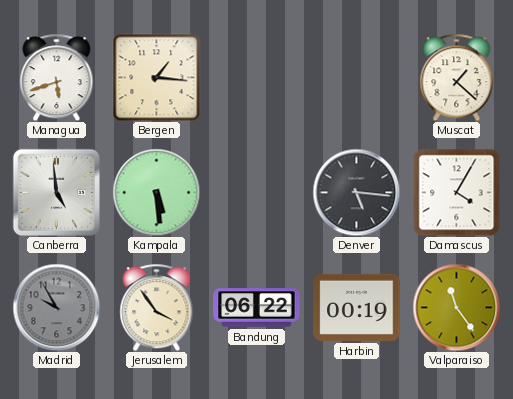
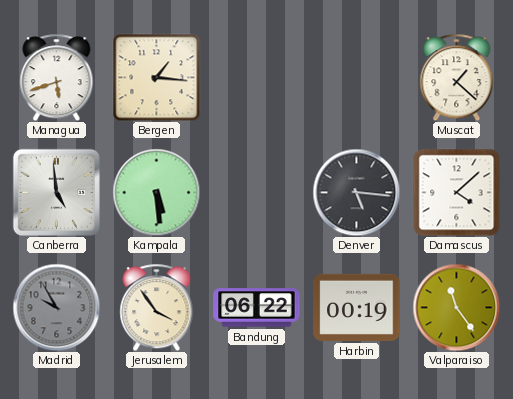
Damascus: 4:05 -> 4:08 (456, 192)
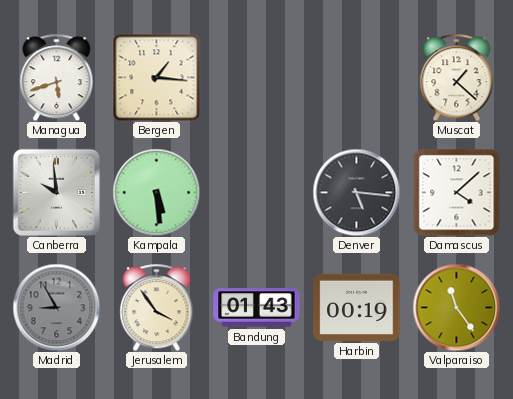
Canberra: 4:59 -> 9:59 (56, 192)
Madrid: 9:55 -> 8:55 (56, 307)
Bandung: 06:22 -> 01:43 (257, 308)
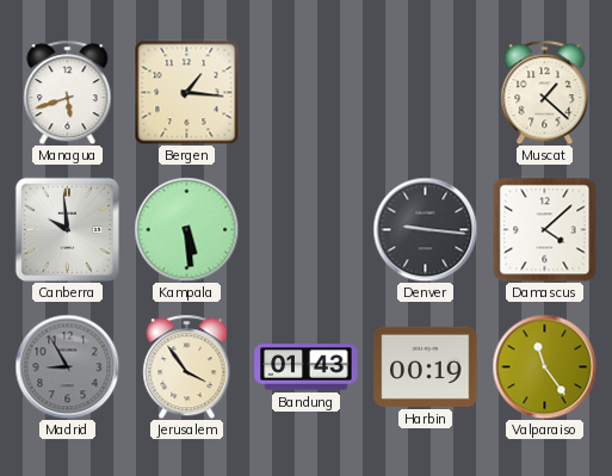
Denver: 5:16 -> 9:16 (425, 229)
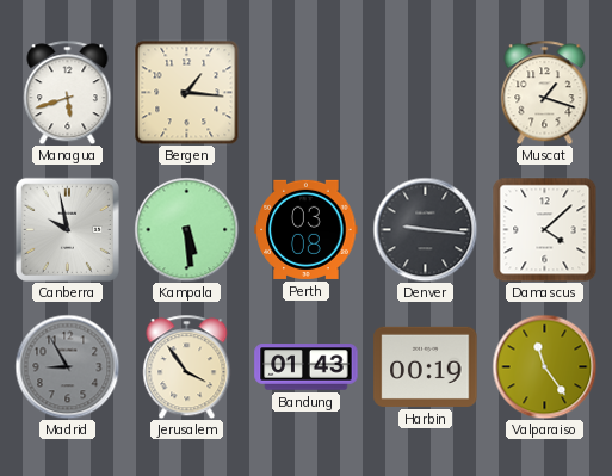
Muscat: 1:22 -> 1:18 (545, 92)
Canberra: 9:59 -> 9:58 (67, 229)
Perth: none -> 03:08 (307, 229)
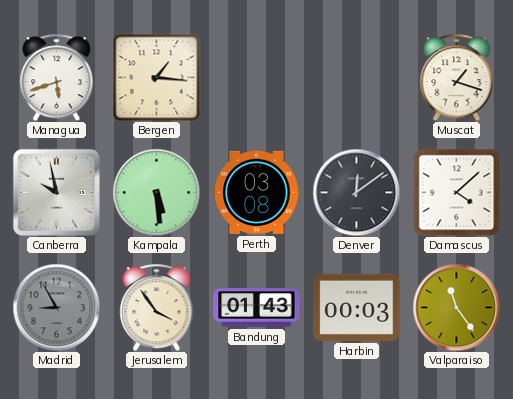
Denver: 9:16 -> 12:09 (356, 192)
Harbin: 00:19 -> 00:03 (357, 307)
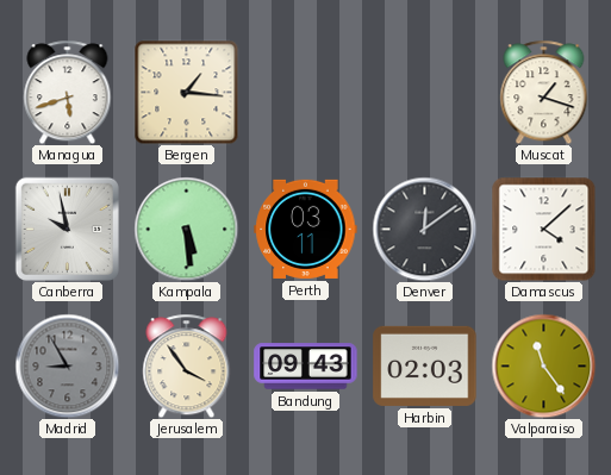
Perth: 03:08 -> 03:11 (306, 229)
Bandung: 01:43 -> 09:43 (306, 367)
Harbin: 00:03 -> 02:03 (425, 365)
